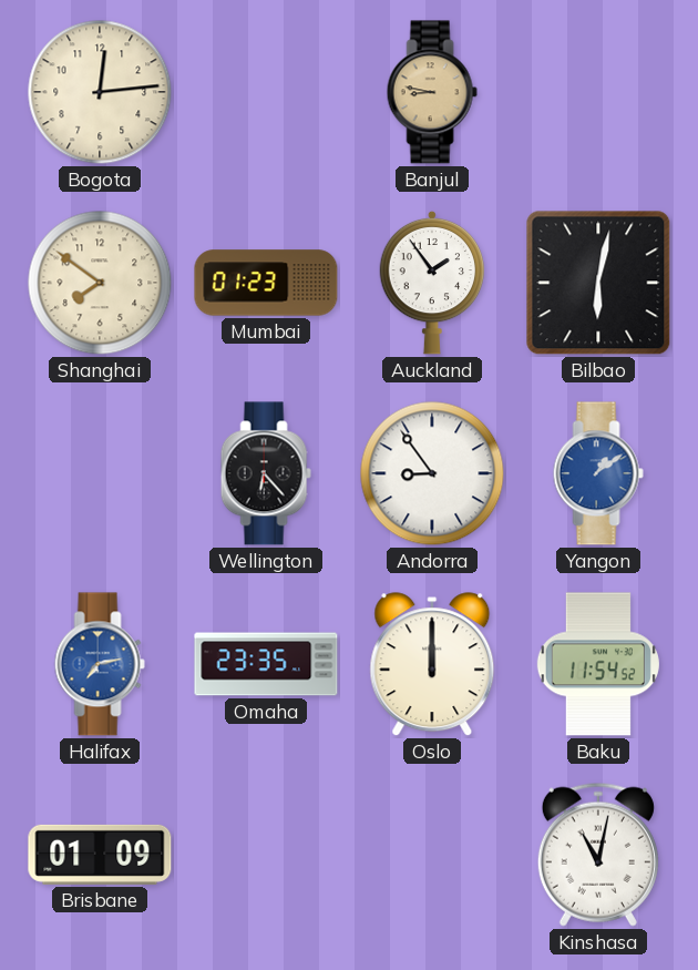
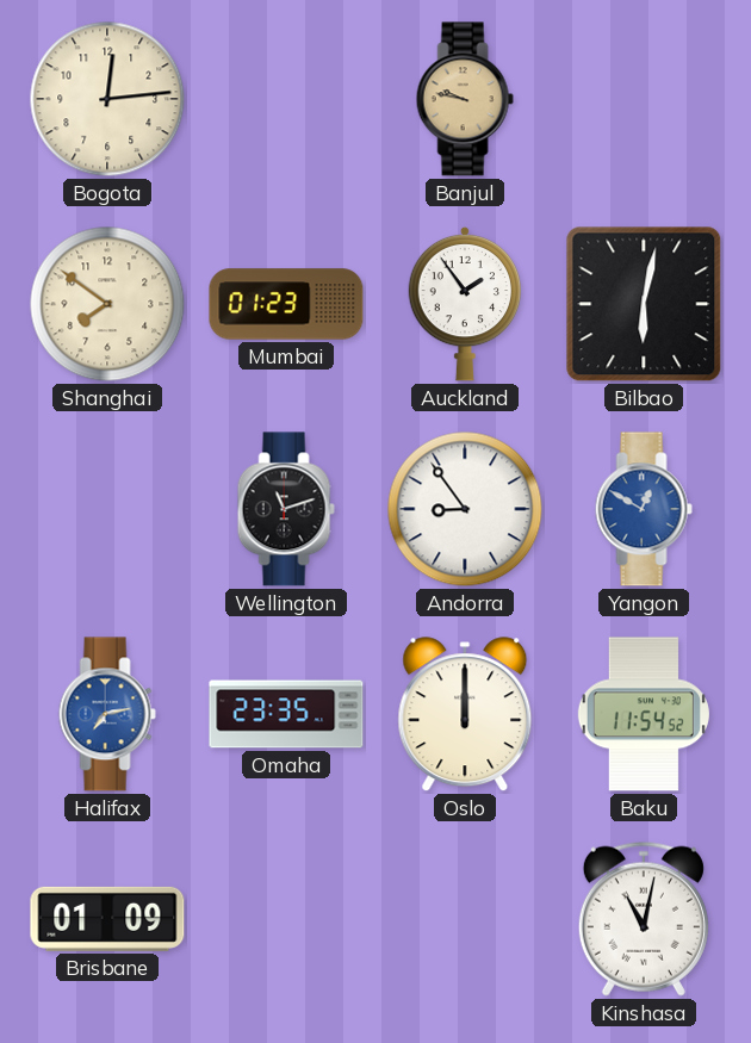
Banjul: 8:47 -> 9:47 (465, 99)
Wellington: 6:23 -> 11:12 (286, 509)
Yangon: 1:09 -> 12:50 (644, 509)
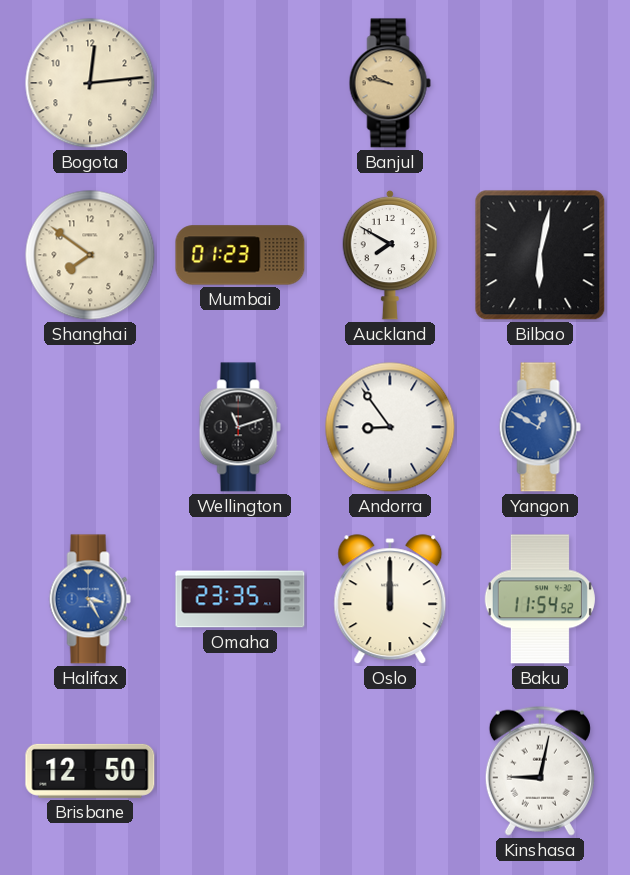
Auckland: 1:54 -> 7:50 (390, 255)
Halifax: 7:13 -> 3:25 (90, 599)
Brisbane: 01:09 -> 12:50 (90, 771)
Kinshasa: 11:02 -> 9:02 (540, 771)
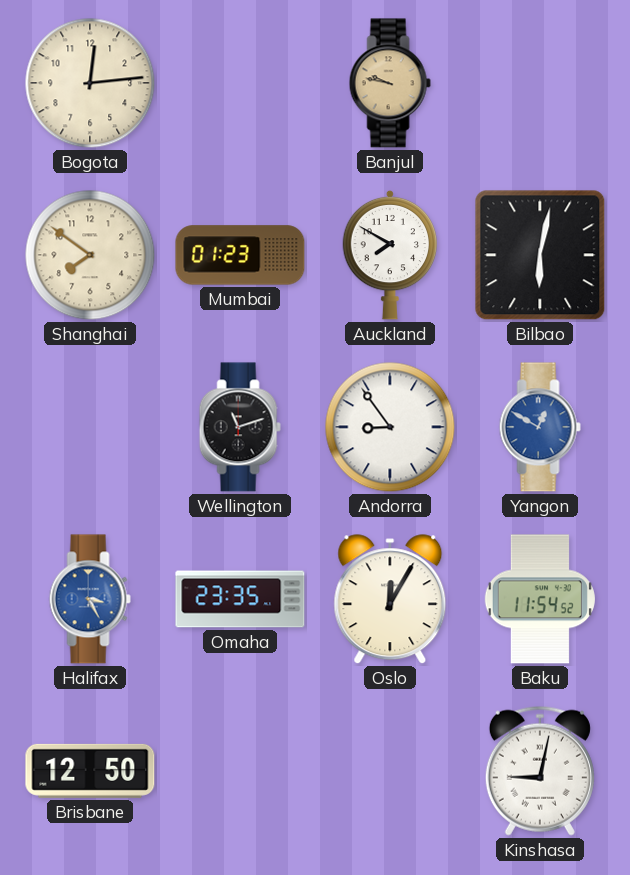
Oslo: 12:00 -> 12:05 (390, 600)
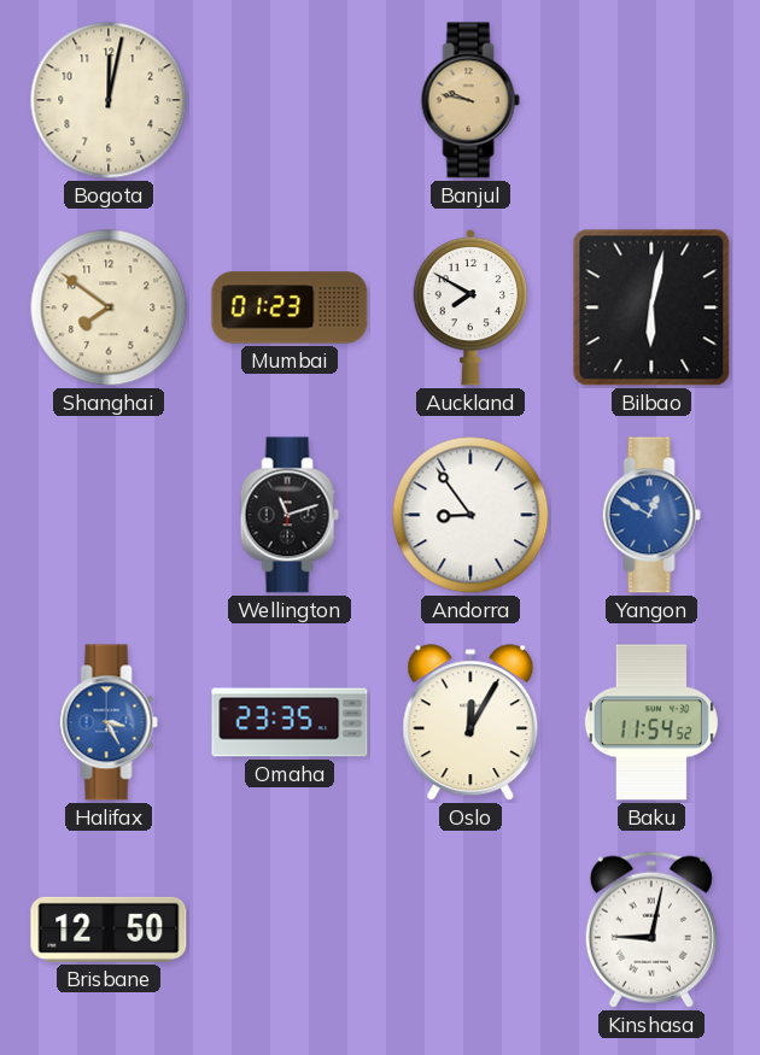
Bogota: 12:14 -> 12:02 (109, 100)
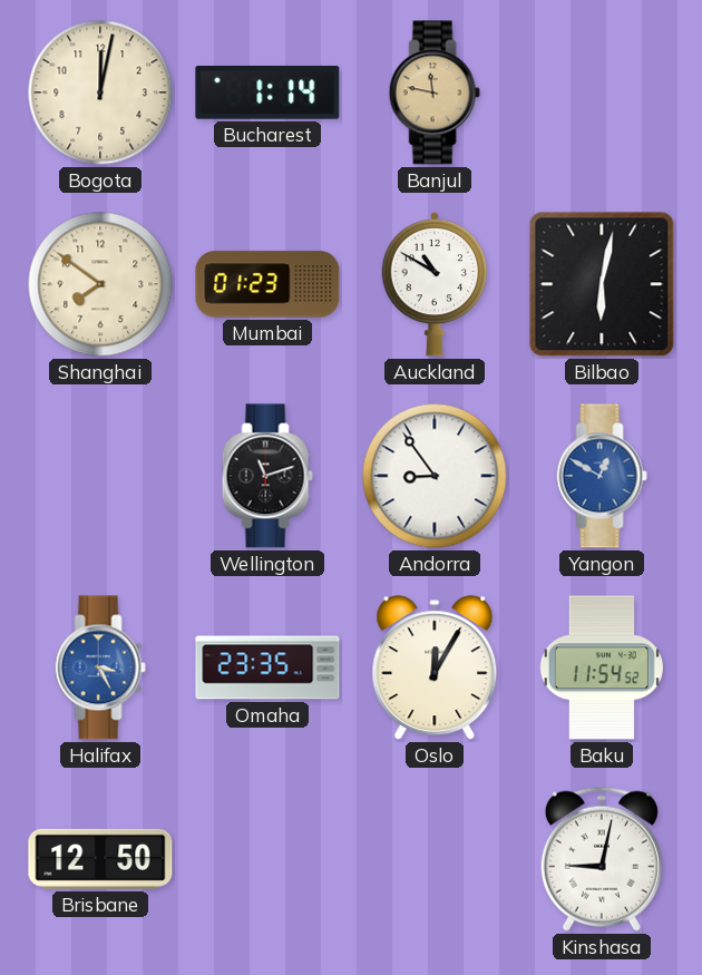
Bucharest: none -> 1:14 (267, 94)
Banjul: 9:47 -> 11:47 (435, 92)
Auckland: 7:50 -> 10:50 (435, 284)
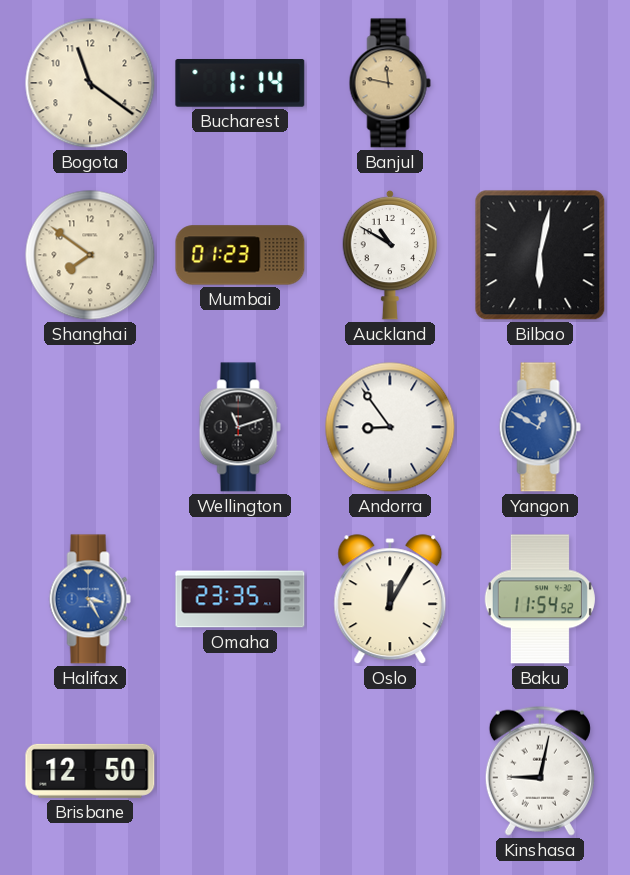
Bogota: 12:02 -> 11:21 (90, 83)
